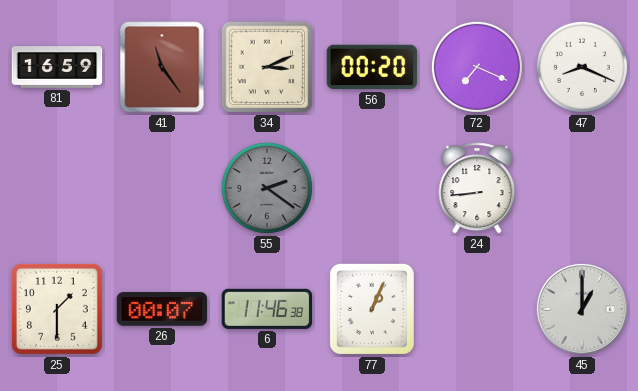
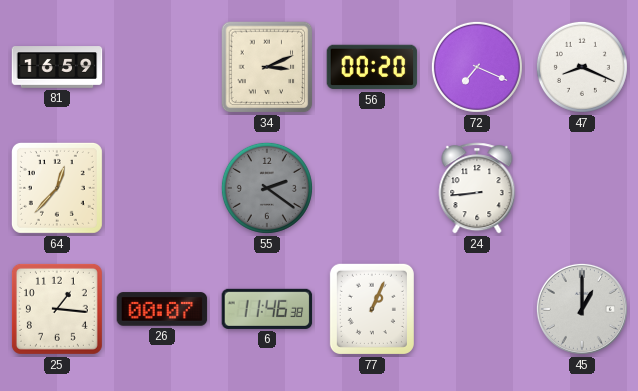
41: 11:24 -> none (162, 67)
64: none -> 12:37 (57, 188)
25: 1:30 -> 1:16 (57, 309)
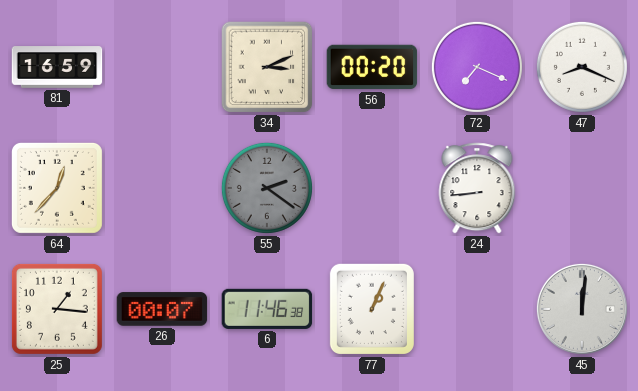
45: 1:00 -> 12:01 (582, 309)
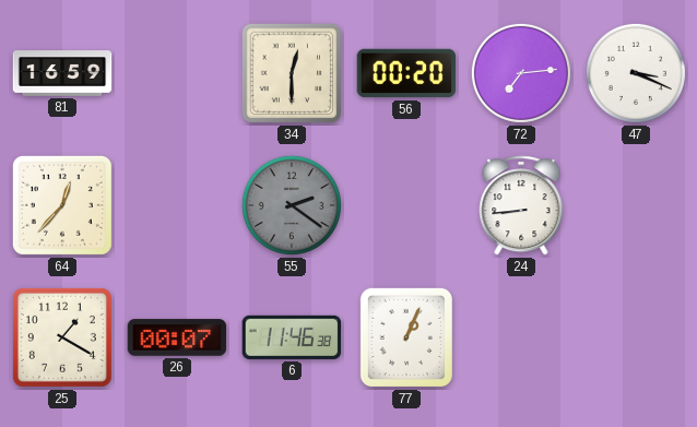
34: 3:11 -> 12:30 (292, 73)
72: 7:19 -> 7:14 (521, 73)
47: 8:19 -> 3:19 (636, 73)
25: 1:16 -> 1:20 (62, 337)
45: 12:01 -> none (582, 309)
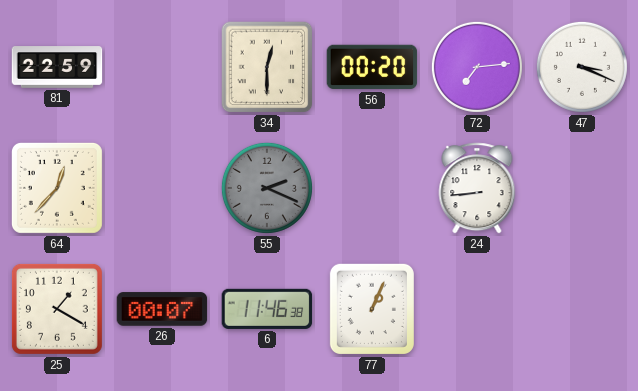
81: 16:59 -> 22:59 (57, 67)
55: 2:21 -> 2:19 (267, 188)
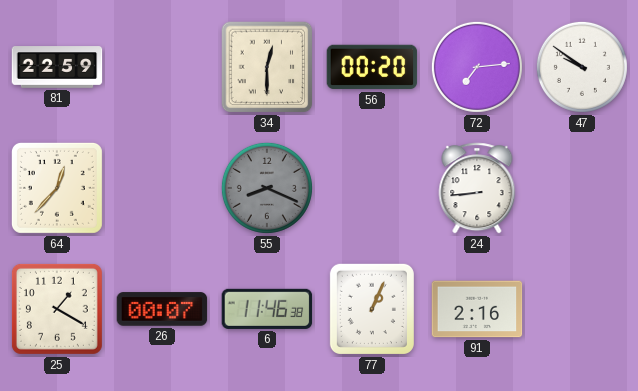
47: 3:19 -> 9:51 (582, 67)
55: 2:19 -> 8:19 (267, 188)
91: none -> 2:16 (477, 309)
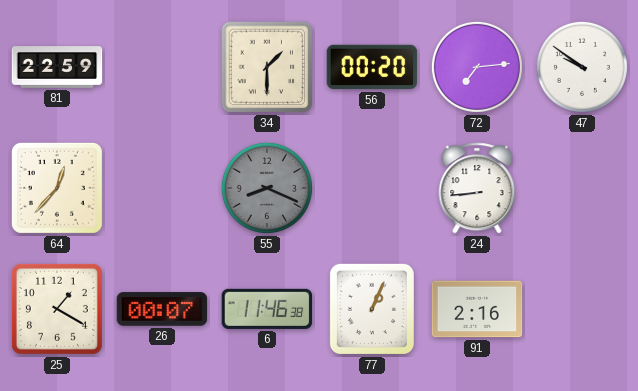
34: 12:30 -> 1:30 (267, 67)
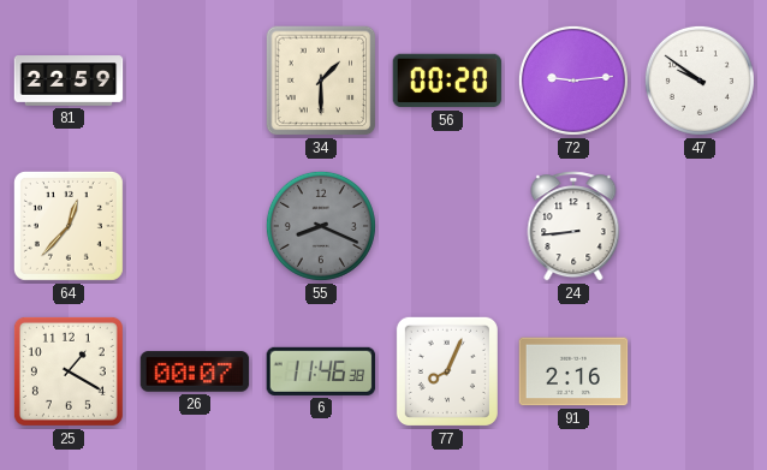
72: 7:14 -> 9:14 (573, 81)
77: 1:04 -> 8:04 (447, 371)
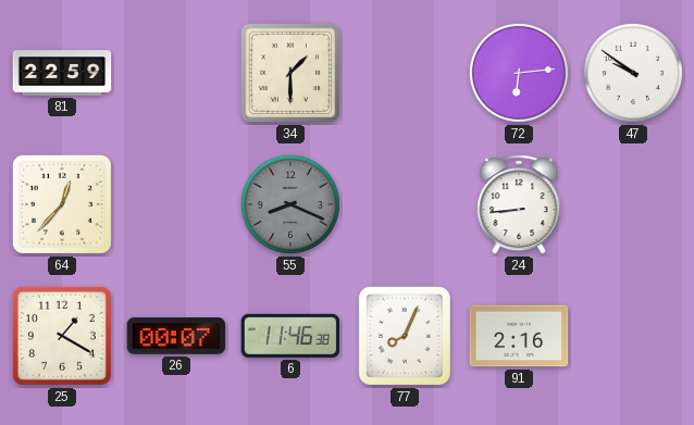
56: 00:20 -> none (447, 81)
72: 9:14 -> 6:14 (519, 73)
